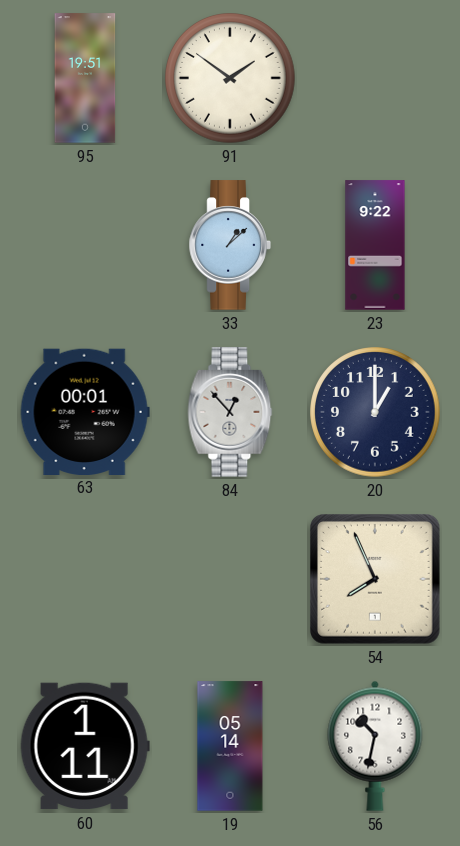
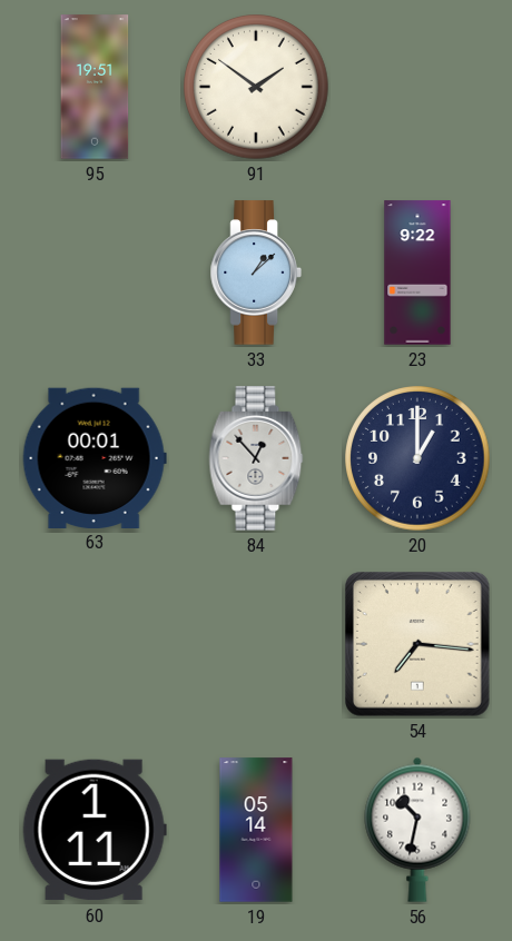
54: 7:56 -> 7:16 (419, 645)
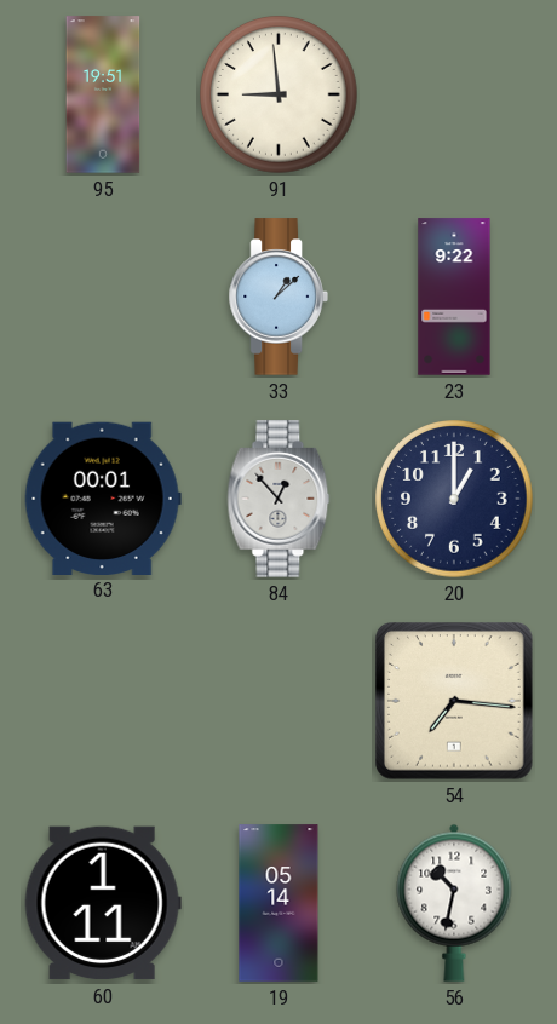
91: 1:51 -> 8:59 (278, 94)
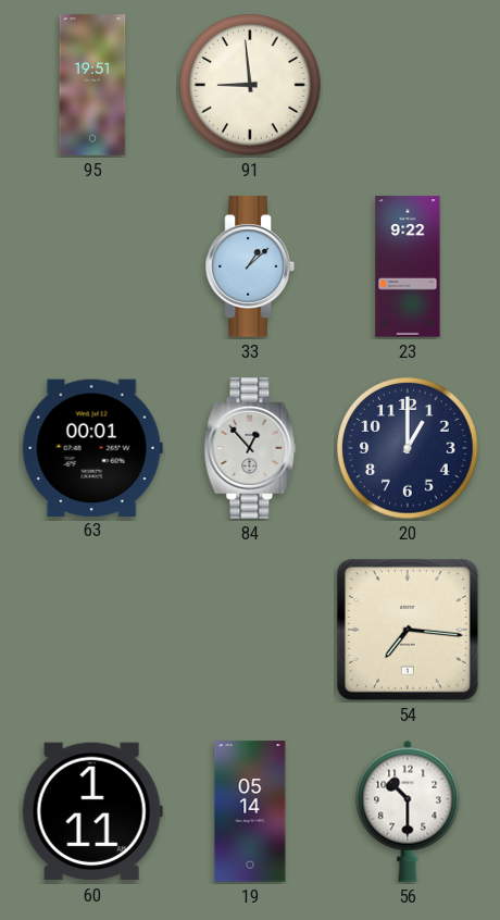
56: 10:32 -> 10:30 (408, 811)
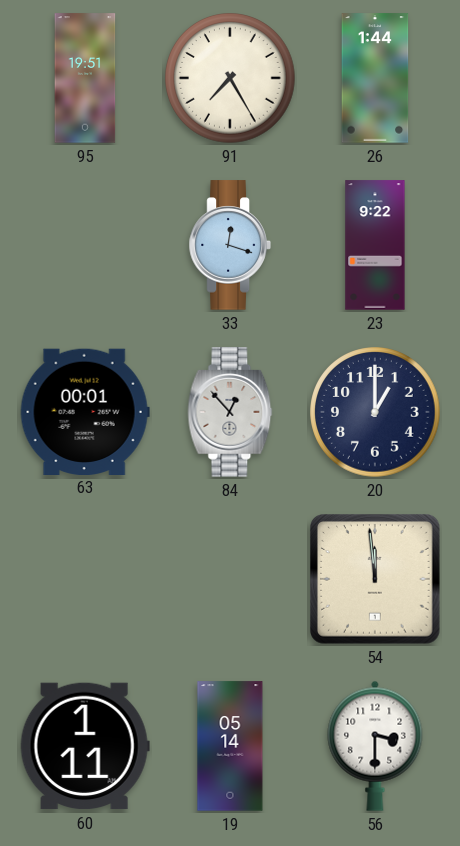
91: 8:59 -> 7:25 (230, 78)
26: none -> 1:44 (375, 78)
33: 1:08 -> 12:18 (230, 245)
54: 7:16 -> 11:59 (376, 580)
56: 10:30 -> 3:30 (375, 746)
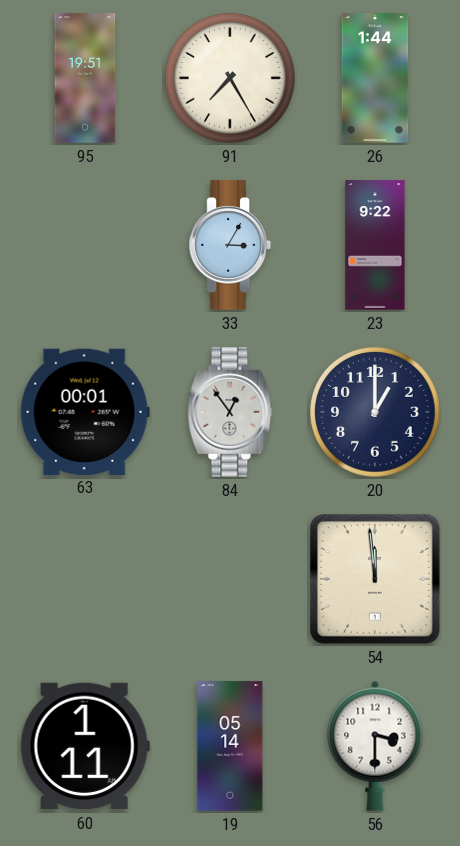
33: 12:18 -> 3:05 (230, 245)
84: 12:53 -> 12:54 (230, 412)
